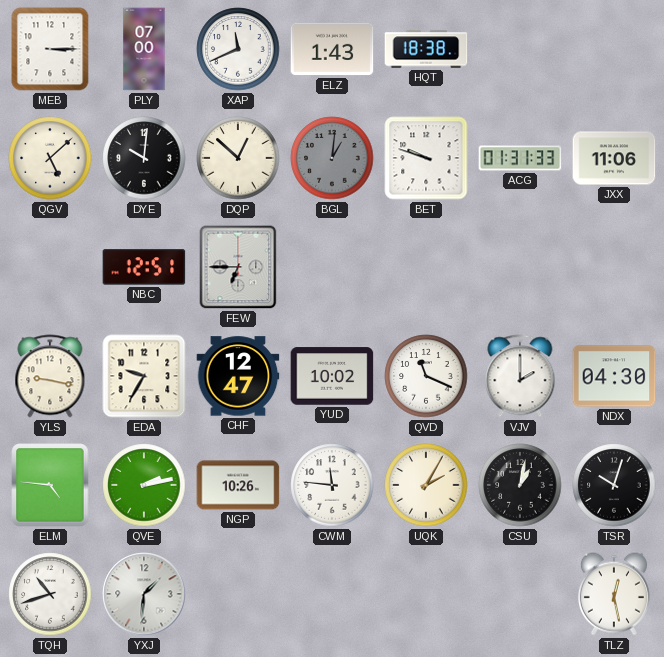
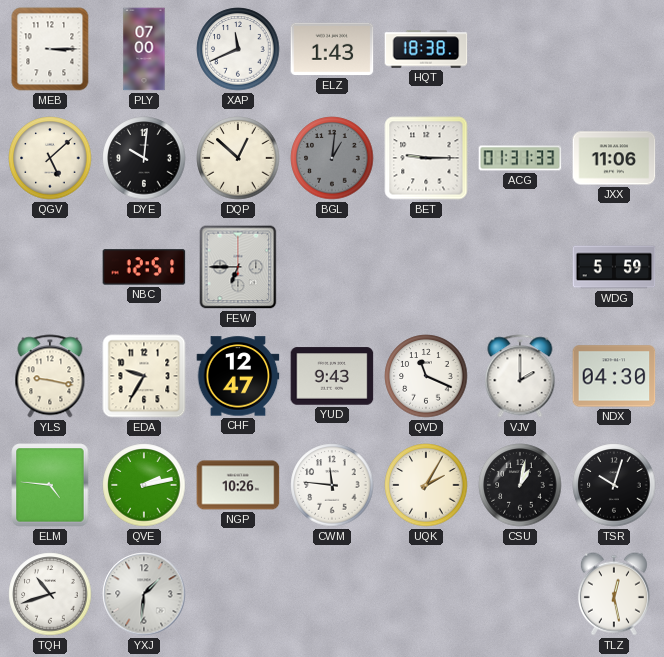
BET: 9:48 -> 9:15 (426, 158)
WDG: none -> 5:59 (614, 267)
YUD: 10:02 -> 9:43 (332, 376)
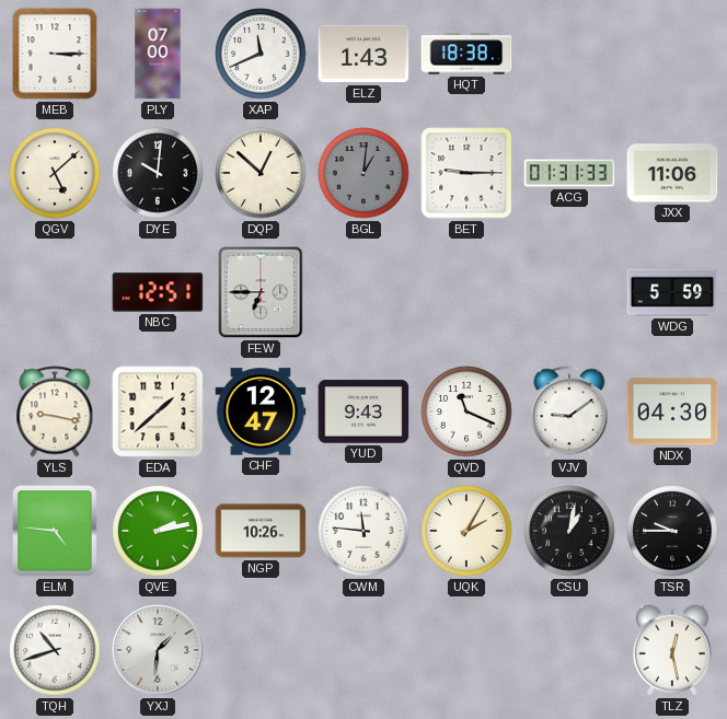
EDA: 9:35 -> 1:38 (158, 411)
VJV: 2:00 -> 9:09 (569, 411)
TSR: 10:03 -> 9:45 (672, 531)
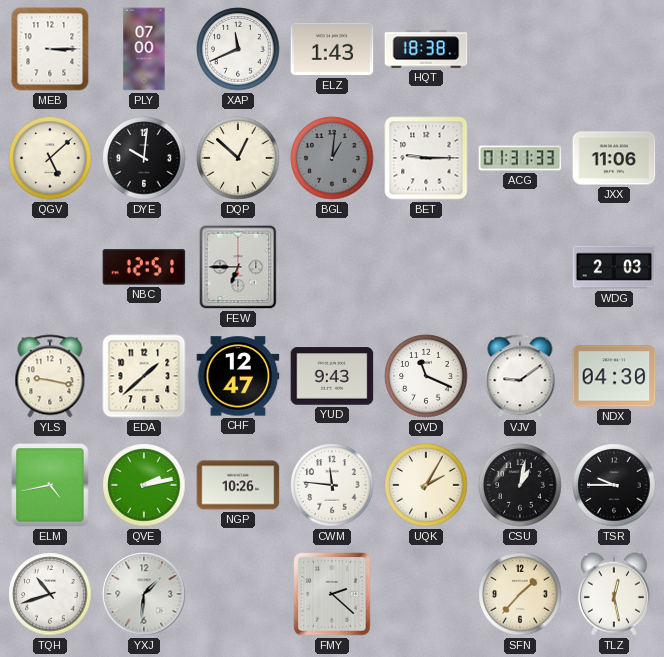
WDG: 5:59 -> 2:03 (614, 267)
ELM: 4:46 -> 4:43 (50, 485)
FMY: none -> 2:22 (332, 594)
SFN: none -> 1:37 (520, 594)
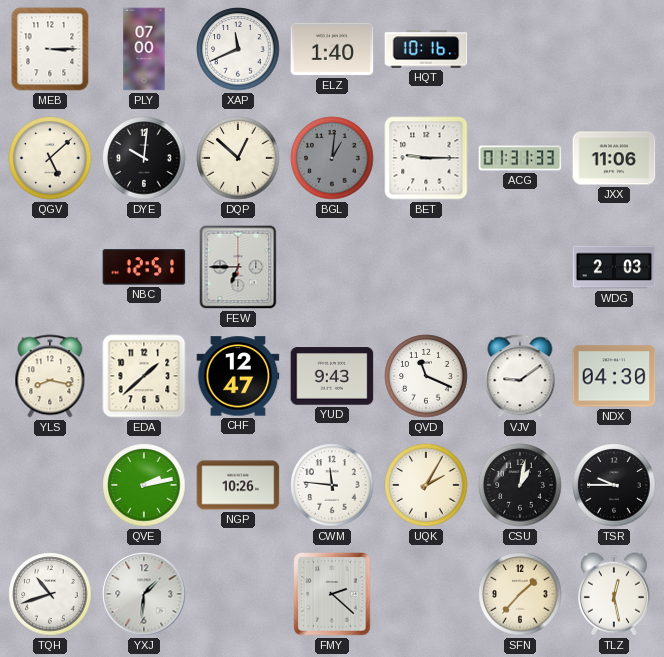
ELZ: 1:43 -> 1:40 (332, 49)
HQT: 18:38 -> 10:16 (426, 49)
YLS: 9:17 -> 8:17 (50, 376)
ELM: 4:43 -> none (50, 485)
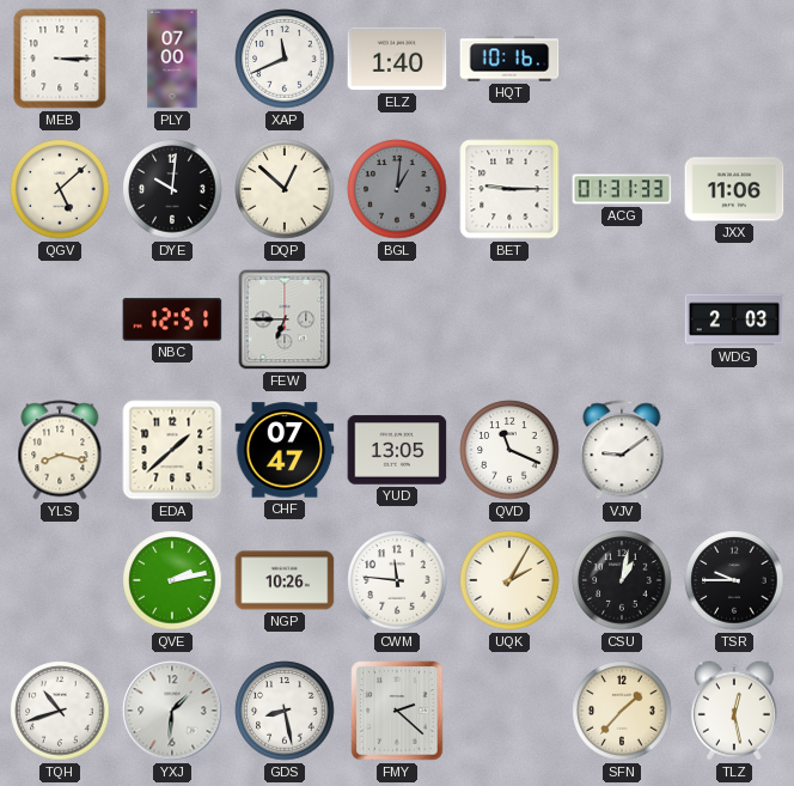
CHF: 12:47 -> 07:47 (285, 450)
YUD: 9:43 -> 13:05 (397, 450)
NDX: 04:30 -> none (614, 376)
GDS: none -> 8:28 (285, 711)
